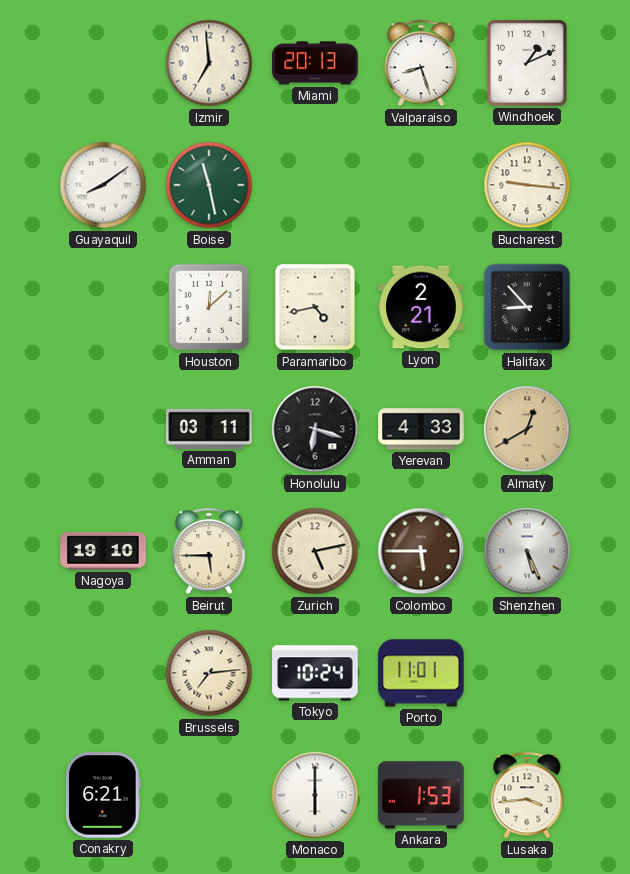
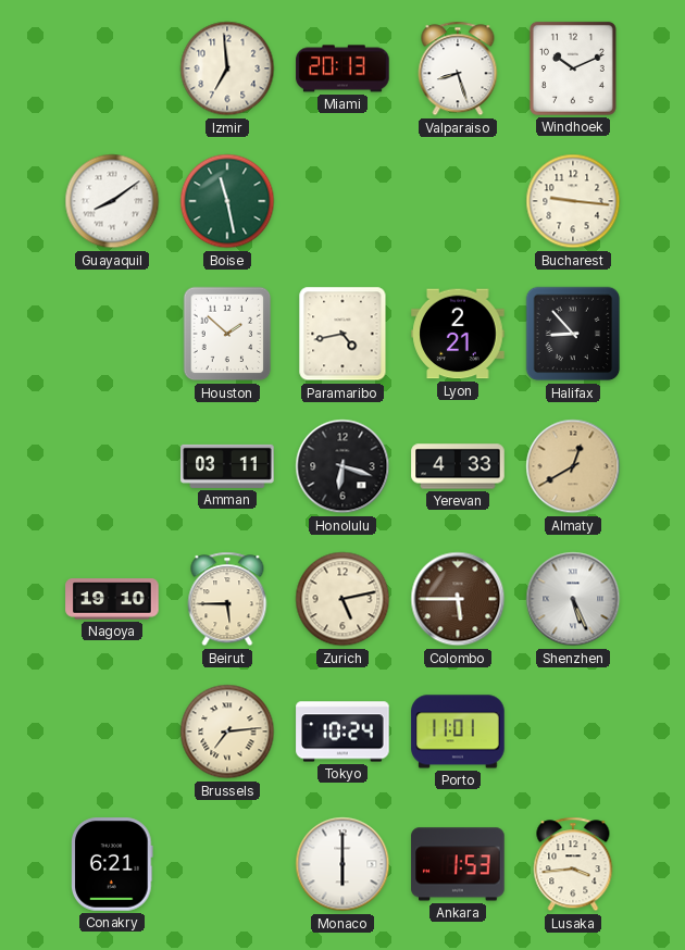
Windhoek: 1:11 -> 10:11 (573, 68)
Houston: 12:08 -> 1:52 (227, 334)
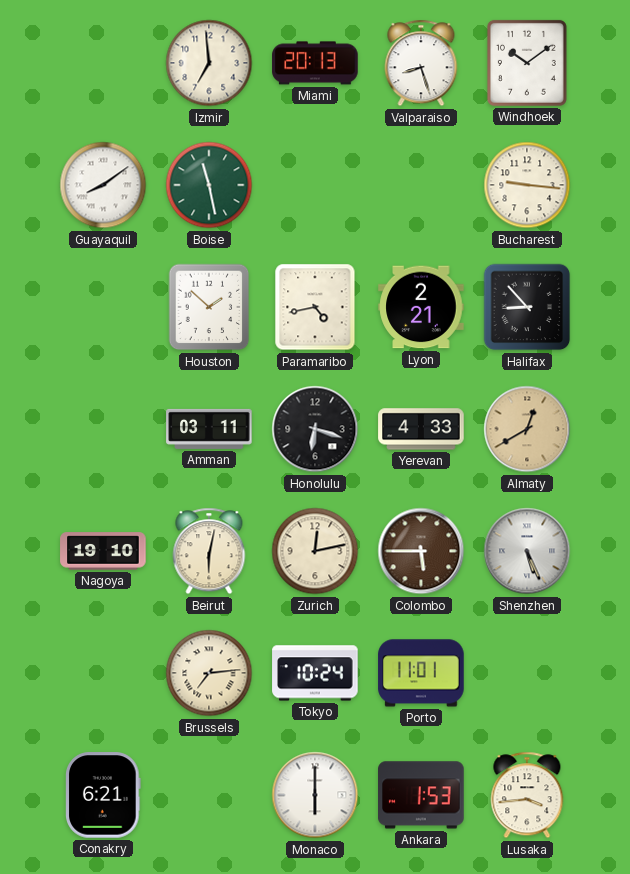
Windhoek: 10:11 -> 10:09 (527, 63)
Beirut: 5:45 -> 6:02 (209, 551)
Zurich: 5:13 -> 12:13 (315, 551)
